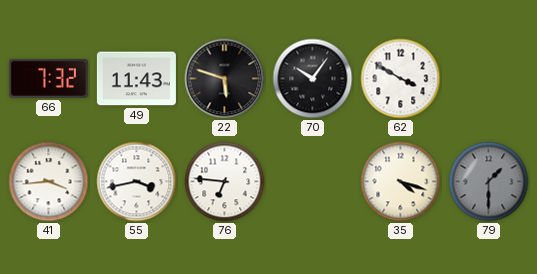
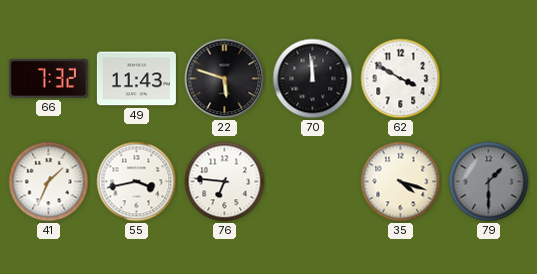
70: 10:06 -> 11:59 (313, 79)
41: 3:44 -> 1:34 (49, 182)
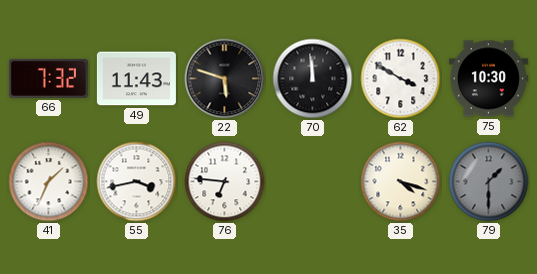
75: none -> 10:30 (488, 79)
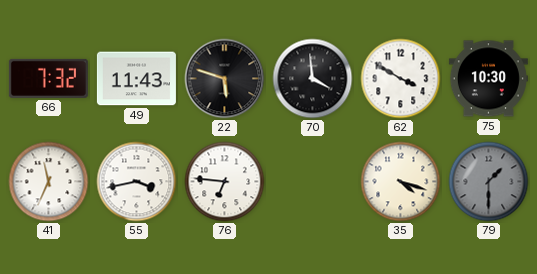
70: 11:59 -> 3:59 (313, 79)
41: 1:34 -> 11:34 (49, 182)
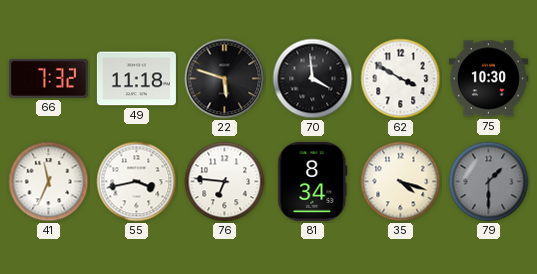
49: 11:43 -> 11:18 (136, 79)
81: none -> 8:34 (313, 181)
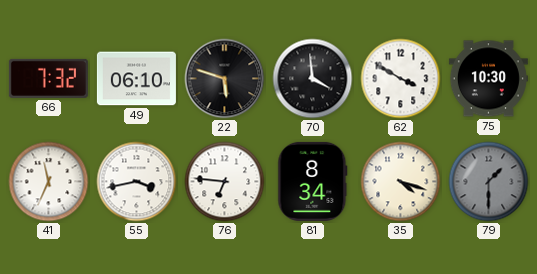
49: 11:18 -> 06:10 (136, 79)
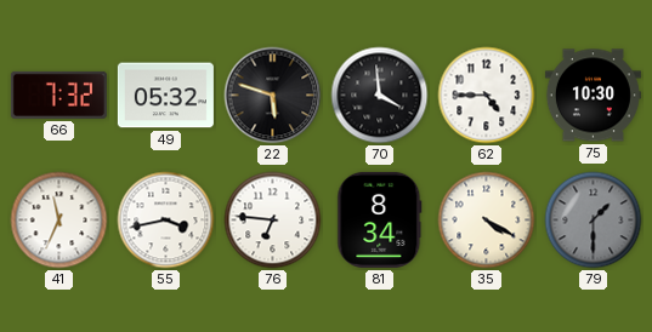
49: 06:10 -> 05:32 (165, 96)
62: 3:50 -> 4:45 (487, 96)
35: 4:18 -> 4:20 (487, 221)
